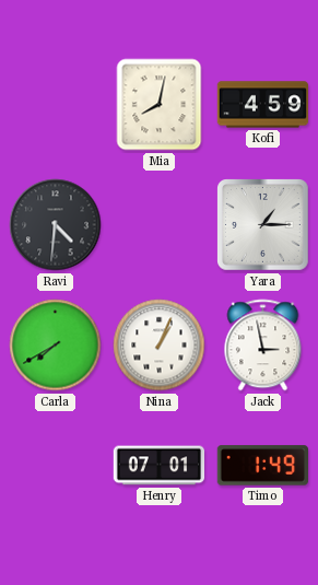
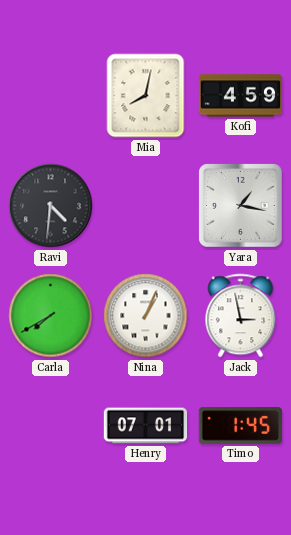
Yara: 1:15 -> 1:17 (241, 206)
Timo: 1:49 -> 1:45 (240, 426)
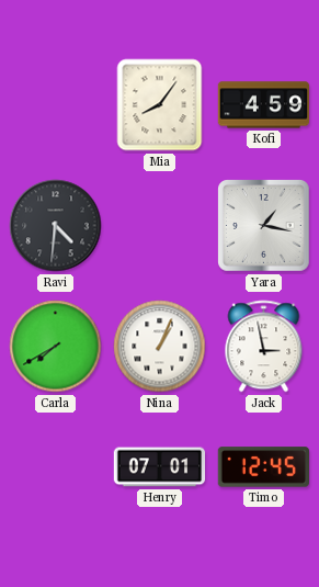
Mia: 8:02 -> 8:06 (160, 105)
Timo: 1:45 -> 12:45 (263, 467)
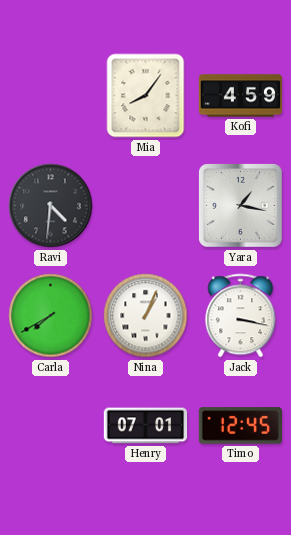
Jack: 2:58 -> 3:17 (241, 316)
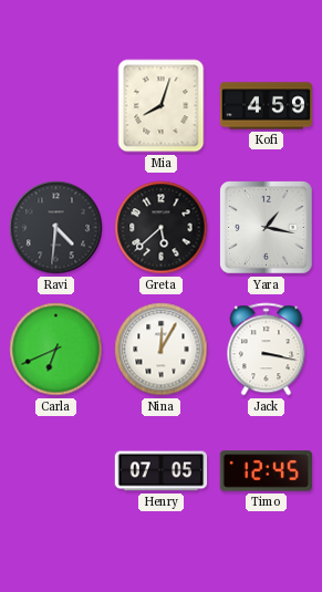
Mia: 8:06 -> 8:03 (162, 106)
Greta: none -> 5:38 (162, 228)
Carla: 7:40 -> 6:41 (56, 350)
Nina: 1:04 -> 12:05 (162, 350)
Henry: 07:01 -> 07:05 (162, 471)
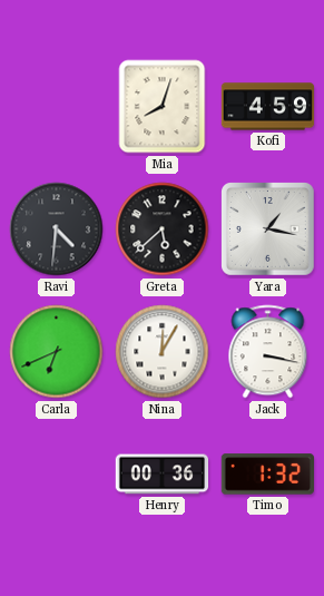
Henry: 07:05 -> 00:36 (163, 475)
Timo: 12:45 -> 1:32 (267, 475)
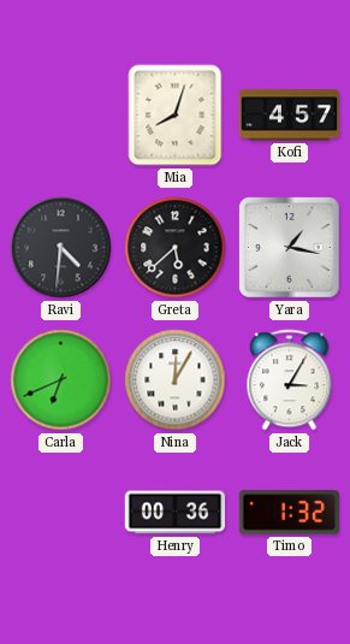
Kofi: 4:59 -> 4:57 (290, 116)
Jack: 3:17 -> 3:05 (290, 380)
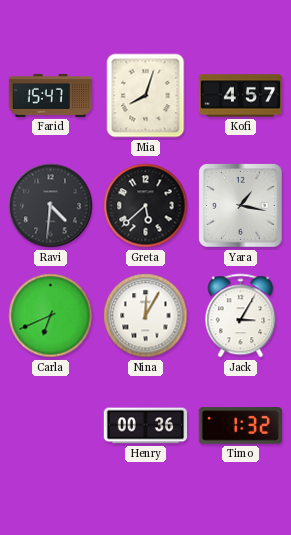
Farid: none -> 15:47 (51, 95)
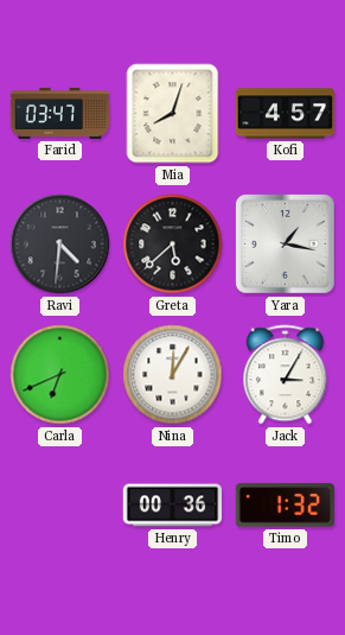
Farid: 15:47 -> 03:47 (60, 113)
